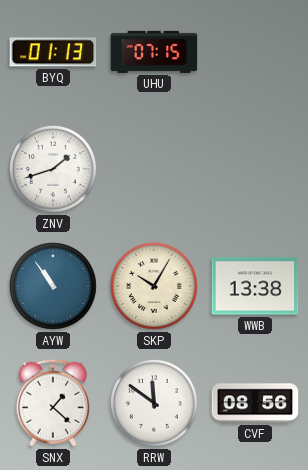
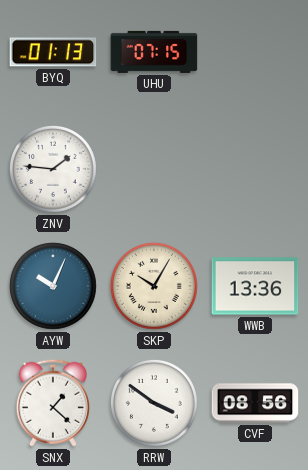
ZNV: 1:42 -> 1:46 (53, 169)
AYW: 10:54 -> 10:04 (53, 286)
WWB: 13:38 -> 13:36 (255, 286)
RRW: 11:51 -> 3:51 (154, 403)
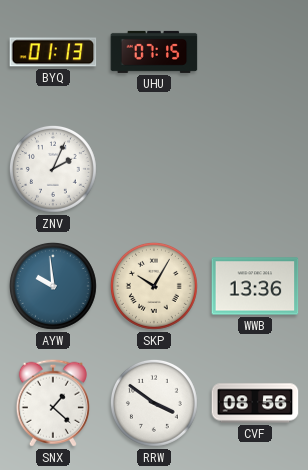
ZNV: 1:46 -> 2:04 (53, 169)
AYW: 10:04 -> 9:59 (53, 286)
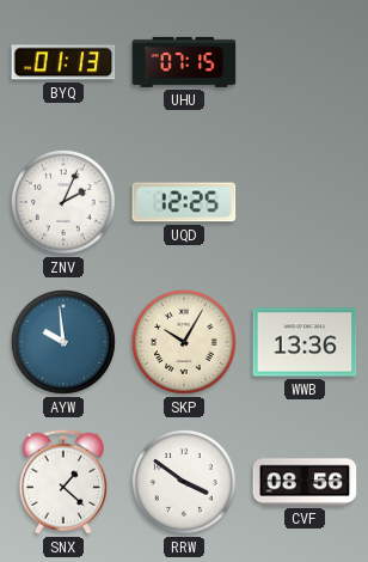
UQD: none -> 12:25 (184, 202)
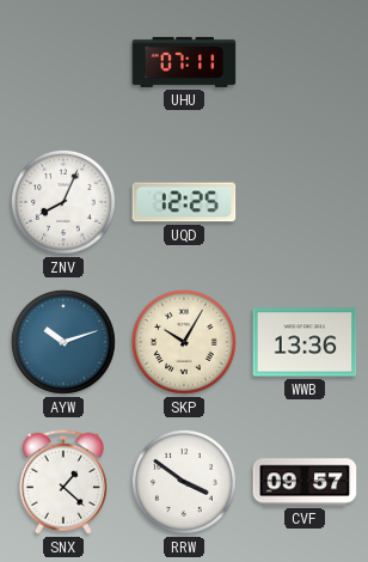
BYQ: 01:13 -> none (63, 62)
UHU: 07:15 -> 07:11 (184, 62)
ZNV: 2:04 -> 8:04 (63, 202)
AYW: 9:59 -> 10:12 (63, 342)
CVF: 08:56 -> 09:57 (305, 482)
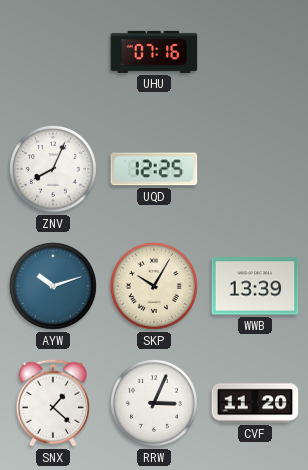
UHU: 07:11 -> 07:16 (154, 52)
WWB: 13:36 -> 13:39 (255, 286)
RRW: 3:51 -> 3:04 (154, 403)
CVF: 09:57 -> 11:20 (255, 403)
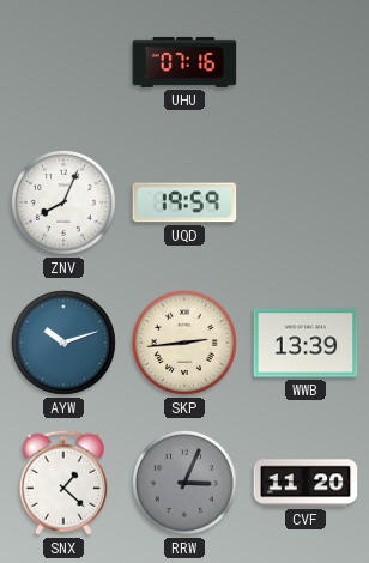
UQD: 12:25 -> 19:59 (184, 202)
SKP: 10:05 -> 2:44 (184, 343)
RRW dial: white -> grey (184, 483)
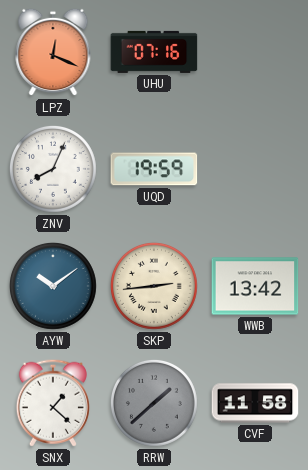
LPZ: none -> 12:19 (53, 52)
AYW: 10:12 -> 10:09 (53, 286)
WWB: 13:39 -> 13:42 (255, 286)
RRW: 3:04 -> 1:38 (154, 403)
CVF: 11:20 -> 11:58 (255, 403)
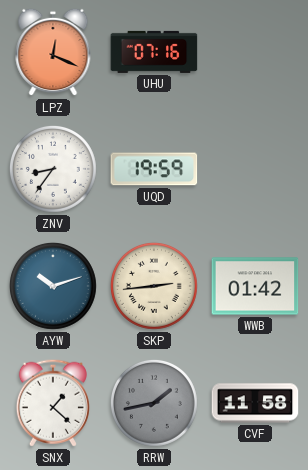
ZNV: 8:04 -> 8:36 (53, 169)
AYW: 10:09 -> 10:12 (53, 286)
WWB: 13:42 -> 01:42 (255, 286)
RRW: 1:38 -> 1:43 (154, 403)
